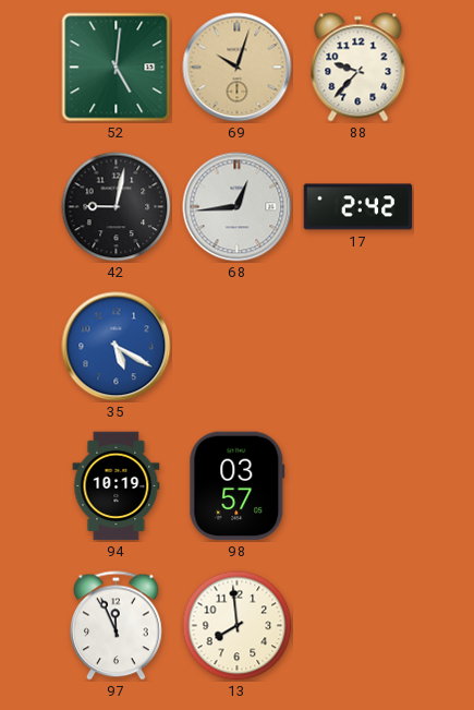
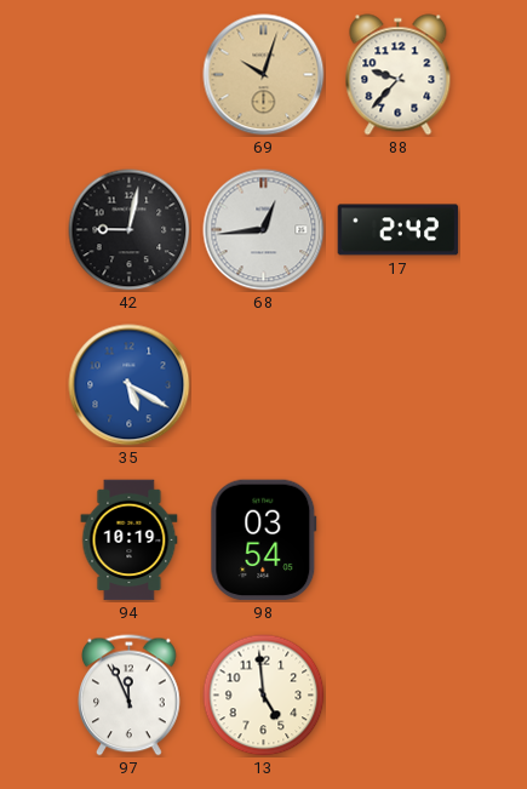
52: 5:01 -> none (117, 68)
98: 03:57 -> 03:54 (264, 541)
13: 7:59 -> 4:59 (264, 696)
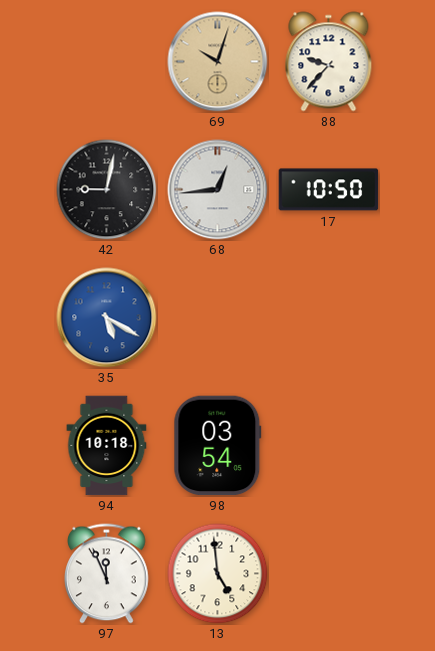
17: 2:42 -> 10:50 (329, 190)
94: 10:19 -> 10:18 (107, 446)
